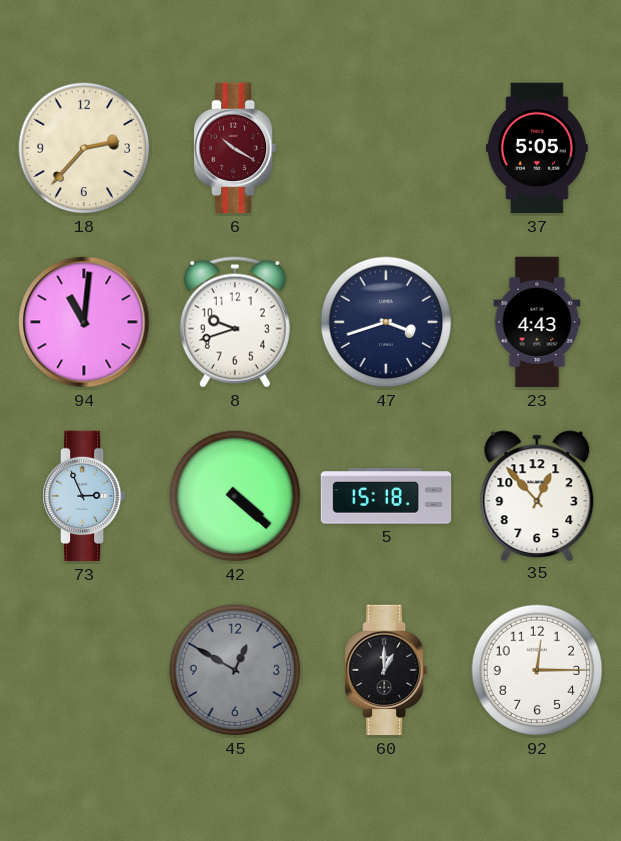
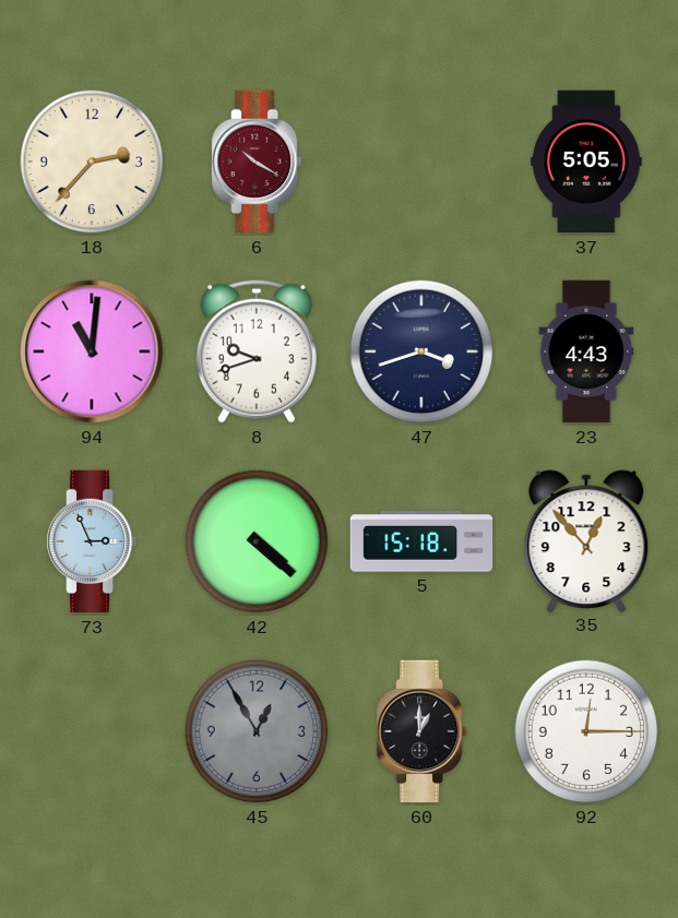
45: 12:50 -> 12:55 (257, 731)
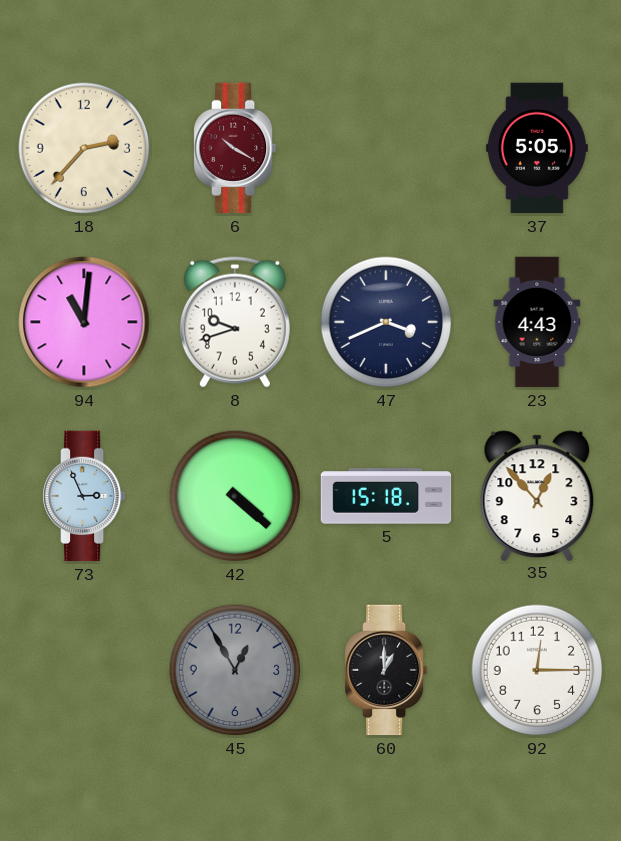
47: 3:42 -> 3:41 (386, 322)
